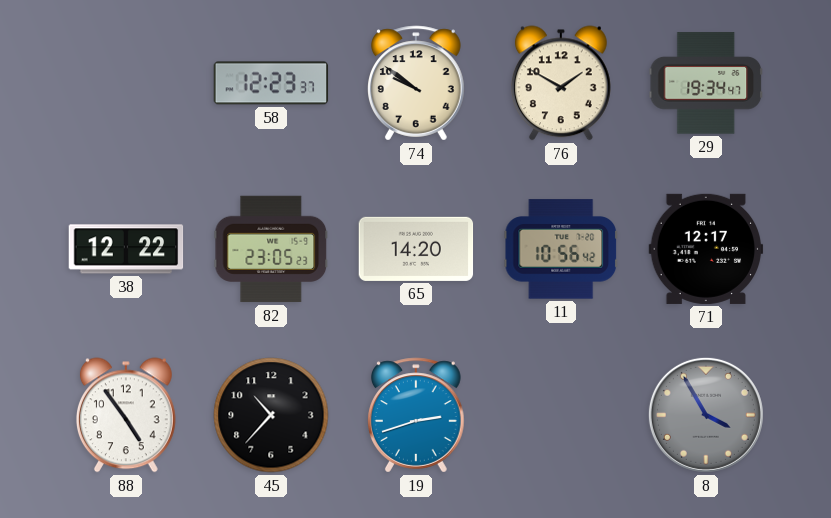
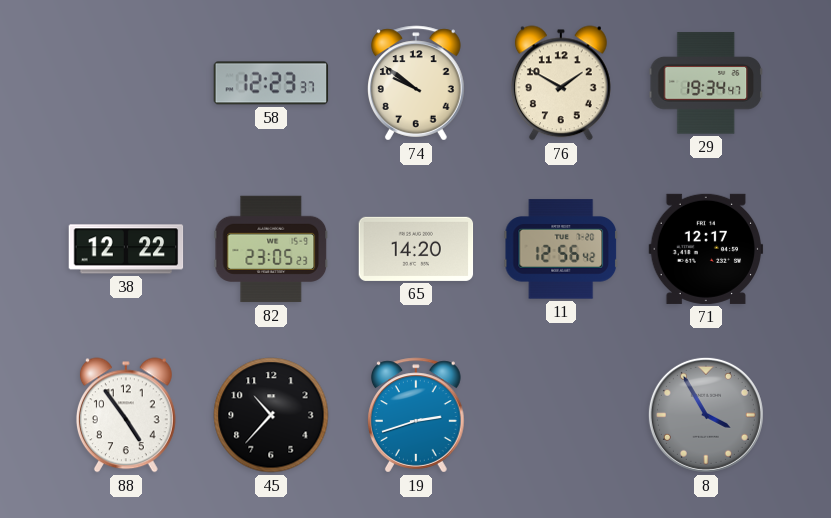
11: 10:56 -> 12:56 (561, 249)
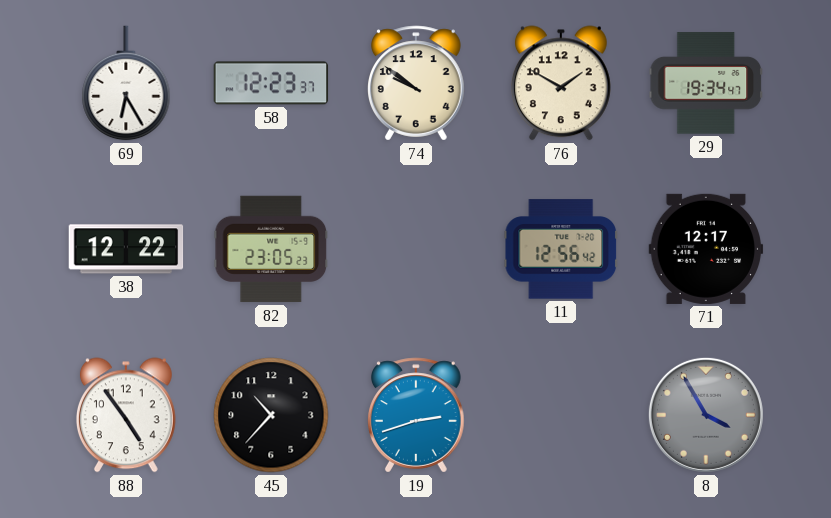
69: none -> 6:25 (126, 83)
65: 14:20 -> none (416, 249)
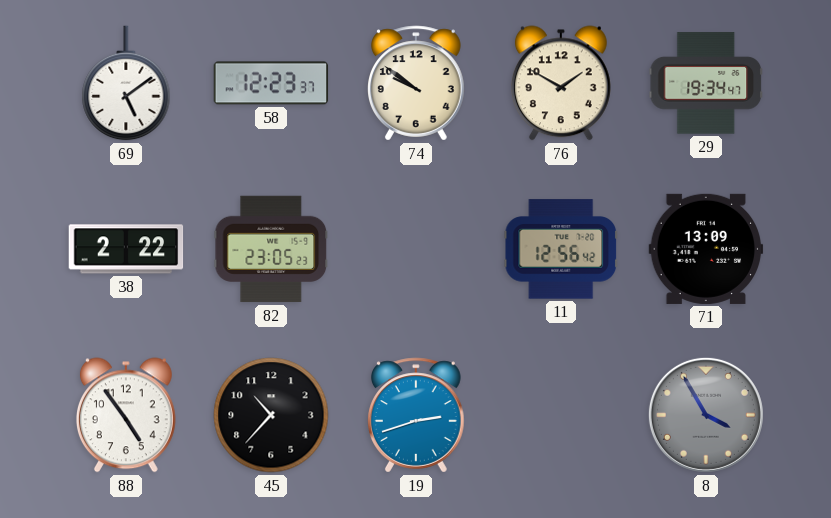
69: 6:25 -> 5:09 (126, 83)
38: 12:22 -> 2:22 (126, 249)
71: 12:17 -> 13:09 (706, 249)
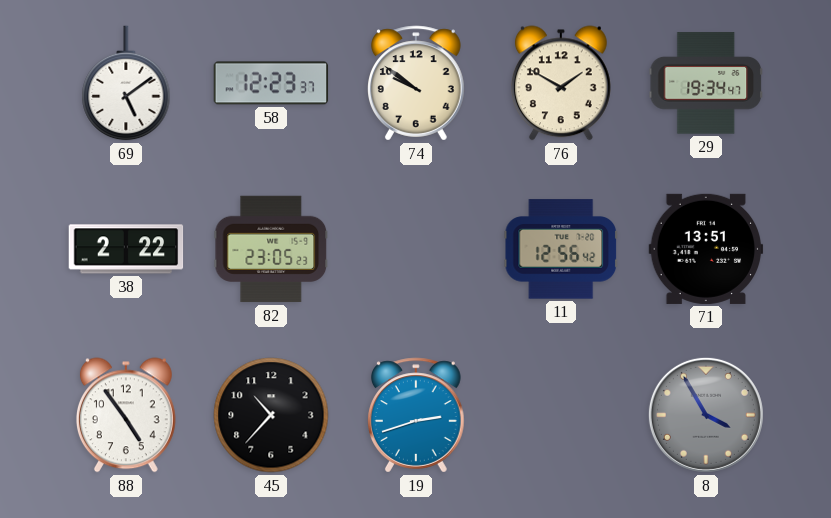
71: 13:09 -> 13:51 (706, 249)
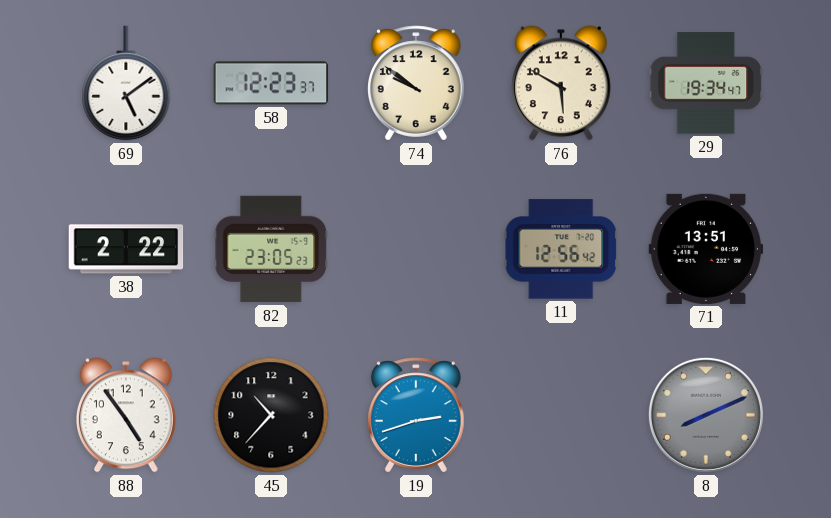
76: 1:50 -> 5:50 (561, 83)
8: 3:55 -> 8:11 (706, 415)
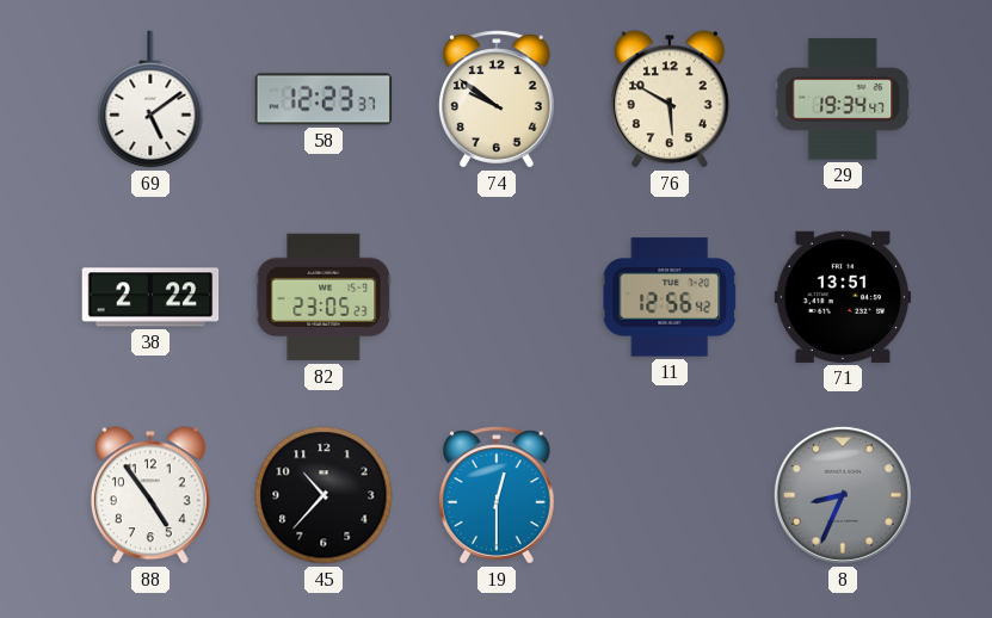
19: 2:42 -> 12:30 (498, 495)
8: 8:11 -> 8:34 (843, 495)
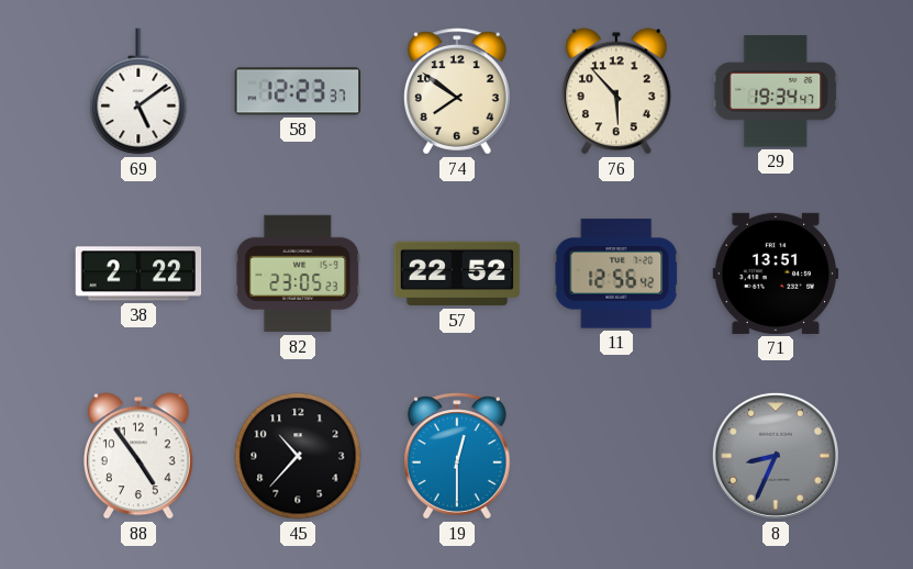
74: 9:51 -> 7:51 (458, 91)
76: 5:50 -> 5:53 (616, 91)
57: none -> 22:52 (457, 274)
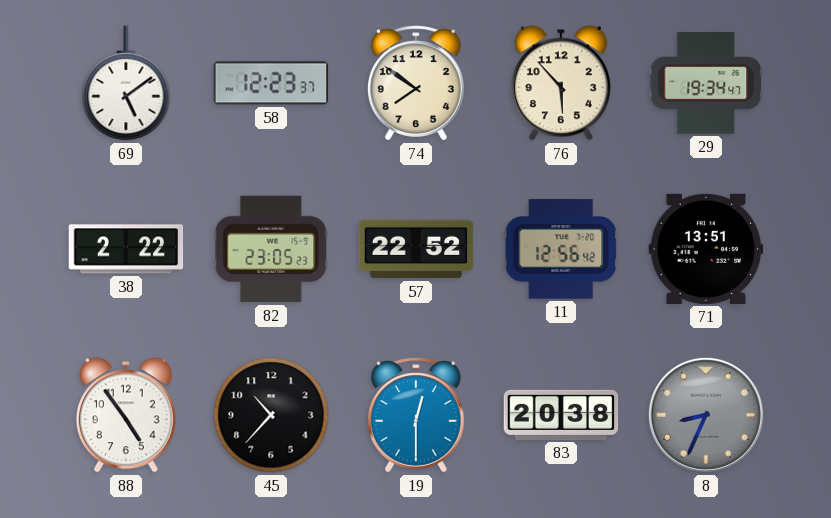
83: none -> 20:38 (561, 415)
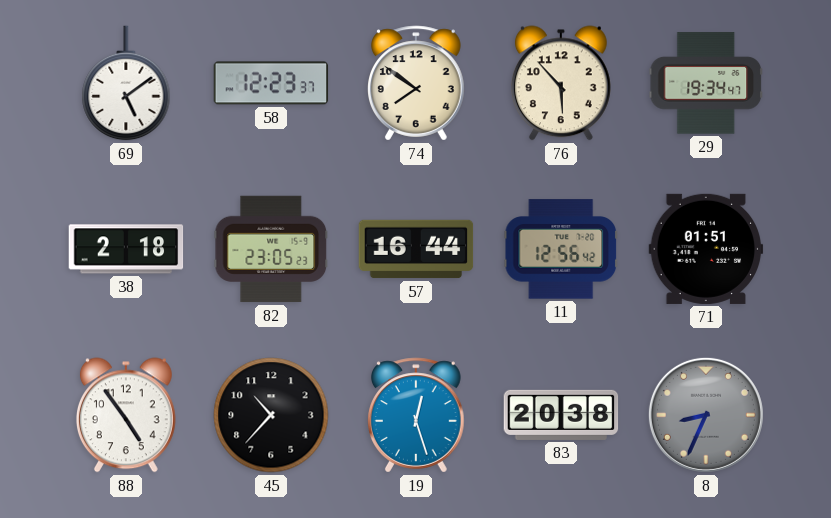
38: 2:22 -> 2:18 (126, 249)
57: 22:52 -> 16:44 (416, 249)
71: 13:51 -> 01:51 (706, 249)
19: 12:30 -> 12:27 (417, 415)
